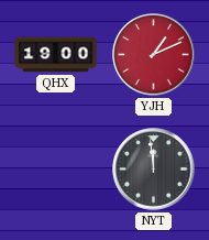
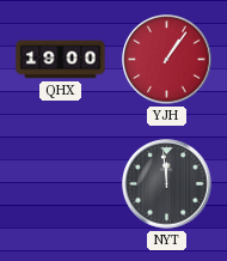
YJH: 1:11 -> 1:06 (167, 60)
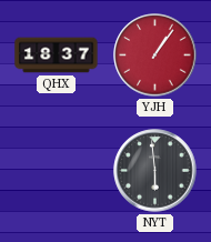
QHX: 19:00 -> 18:37 (57, 56)
NYT: 11:59 -> 5:59 (155, 171)
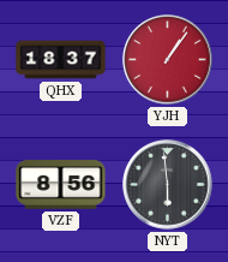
VZF: none -> 8:56 (61, 185)
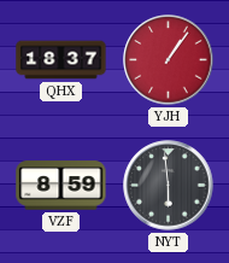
VZF: 8:56 -> 8:59 (61, 186)
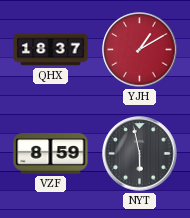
YJH: 1:06 -> 1:10 (140, 50)
NYT: 5:59 -> 5:58 (140, 154)
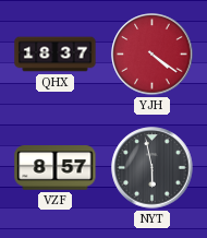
YJH: 1:10 -> 4:21 (153, 55)
VZF: 8:59 -> 8:57 (56, 168)
